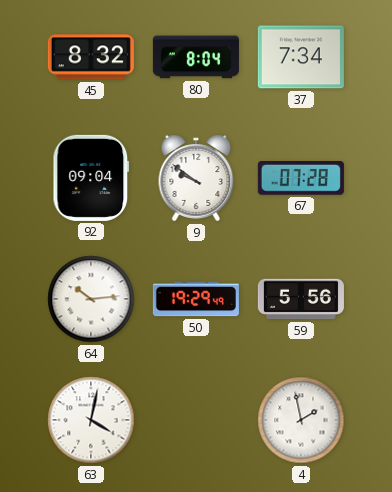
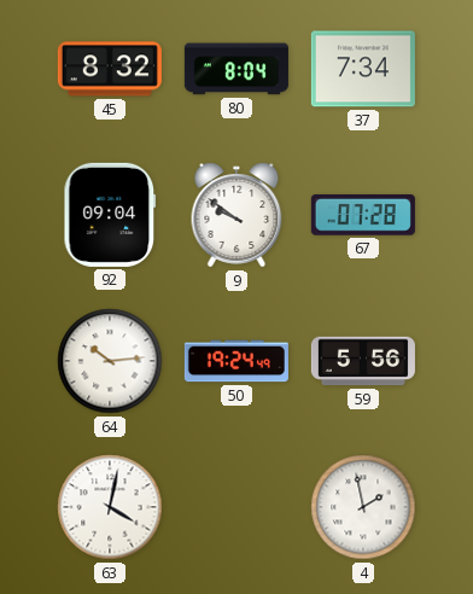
50: 19:29 -> 19:24 (237, 361)
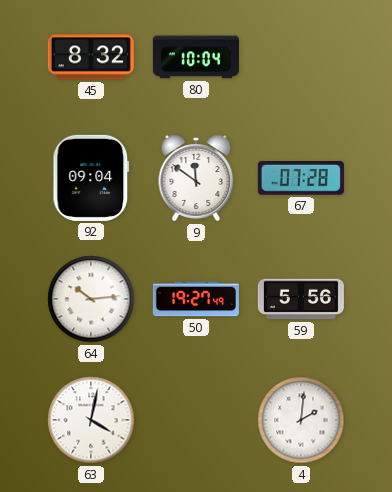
80: 8:04 -> 10:04 (196, 57)
37: 7:34 -> none (363, 69)
9: 9:51 -> 11:51 (196, 178)
50: 19:24 -> 19:27 (196, 299)
4: 1:58 -> 2:01 (301, 420)
